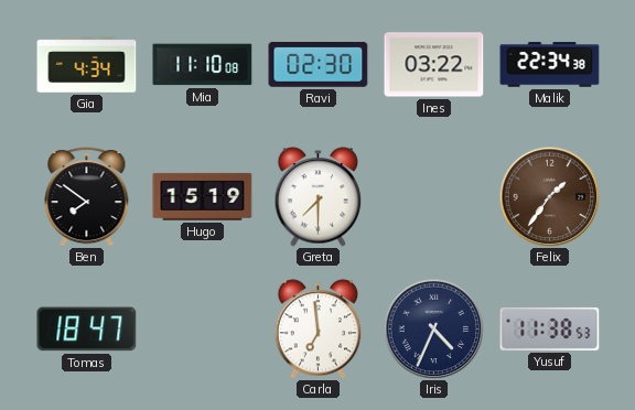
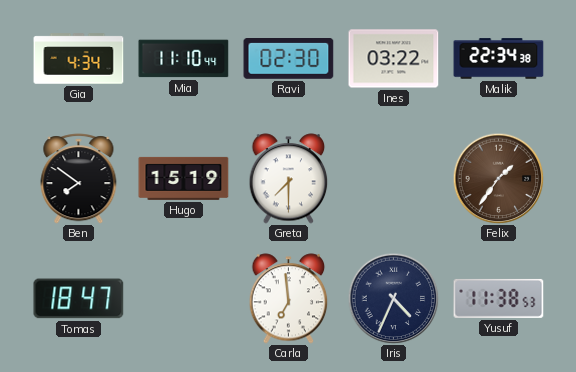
Mia: 11:10:08 -> 11:10:44 (184, 59)
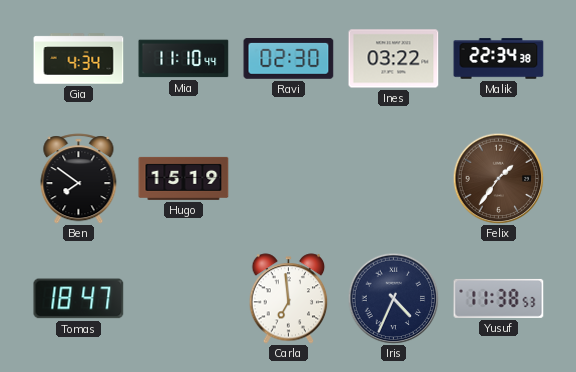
Greta: 7:30 -> none (289, 179)
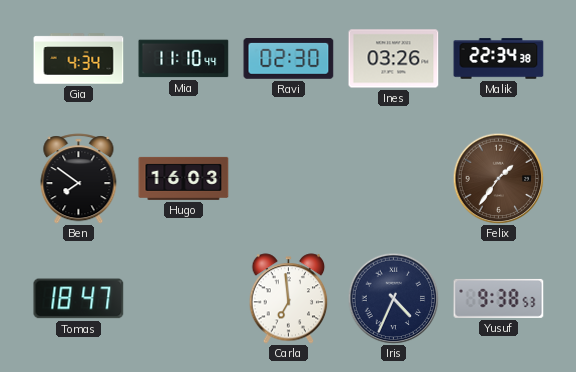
Ines: 03:22 -> 03:26 (394, 59)
Hugo: 15:19 -> 16:03 (184, 178)
Yusuf: 11:38 -> 9:38 (499, 298)
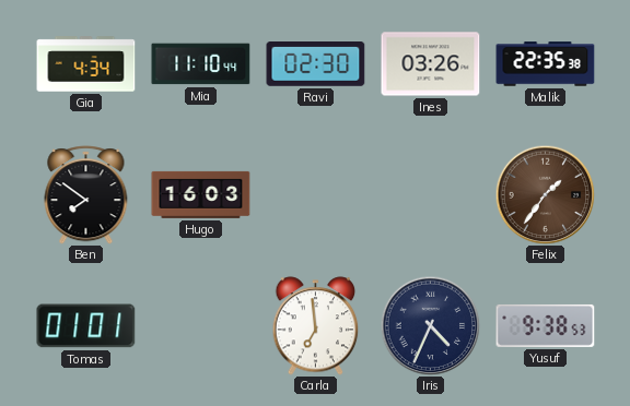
Malik: 22:34 -> 22:35 (546, 64)
Tomas: 18:47 -> 01:01 (86, 326)
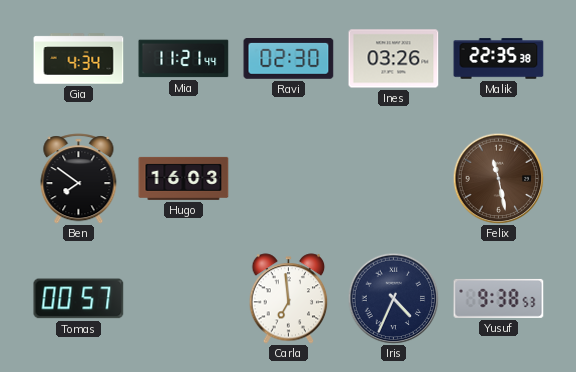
Mia: 11:10 -> 11:21 (184, 59)
Felix: 1:36 -> 11:28 (498, 178)
Tomas: 01:01 -> 00:57 (79, 299)
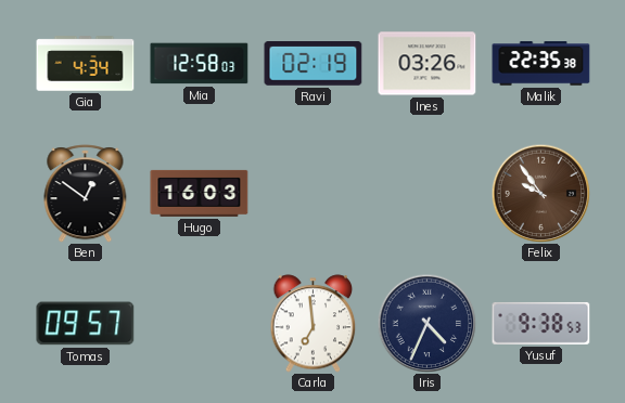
Mia: 11:21 -> 12:58 (200, 64)
Ravi: 02:30 -> 02:19 (314, 64)
Ben: 7:51 -> 12:51 (86, 194)
Felix: 11:28 -> 9:54 (540, 193)
Tomas: 00:57 -> 09:57 (86, 324)
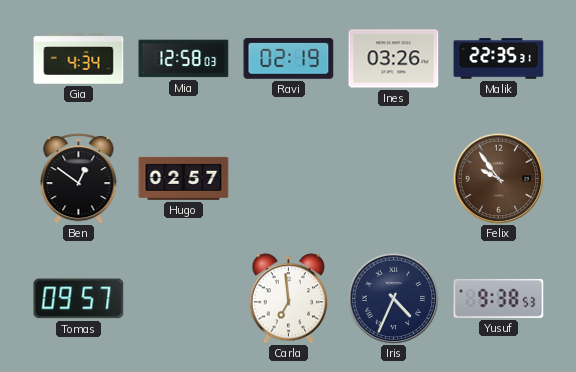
Malik: 22:35:38 -> 22:35:31 (499, 59)
Hugo: 16:03 -> 02:57 (184, 178)
